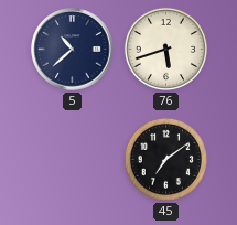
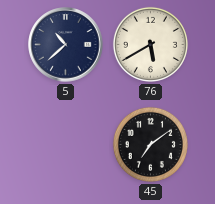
76: 5:42 -> 5:40 (150, 44)
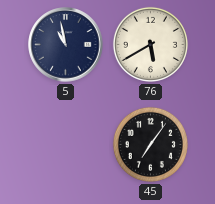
5: 10:38 -> 10:58 (66, 45)
45: 7:09 -> 7:06 (150, 144)
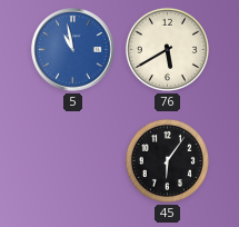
5 dial: navy -> blue (73, 50)
45: 7:06 -> 6:06 (167, 160)
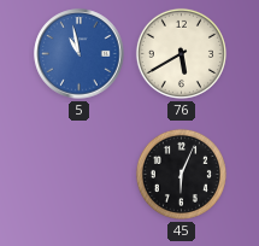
45: 6:06 -> 6:04 (181, 174)
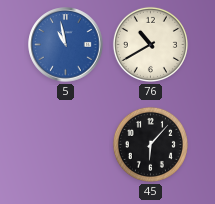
76: 5:40 -> 10:40 (150, 44)
45: 6:04 -> 6:07 (150, 144)
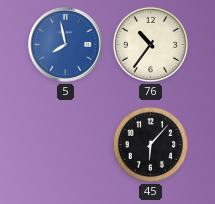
5: 10:58 -> 7:58 (66, 45)
76: 10:40 -> 10:36 (150, 44)
